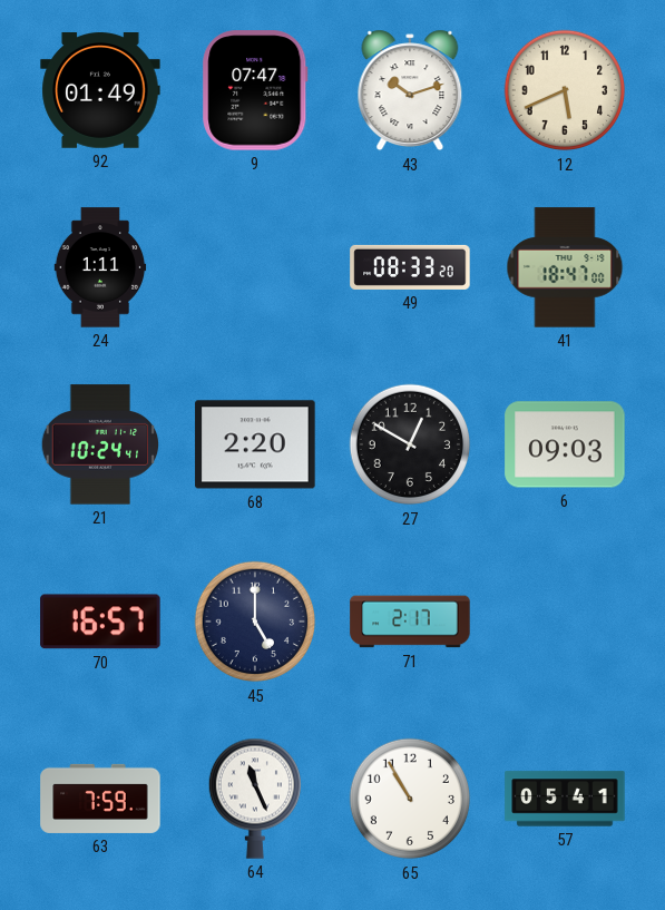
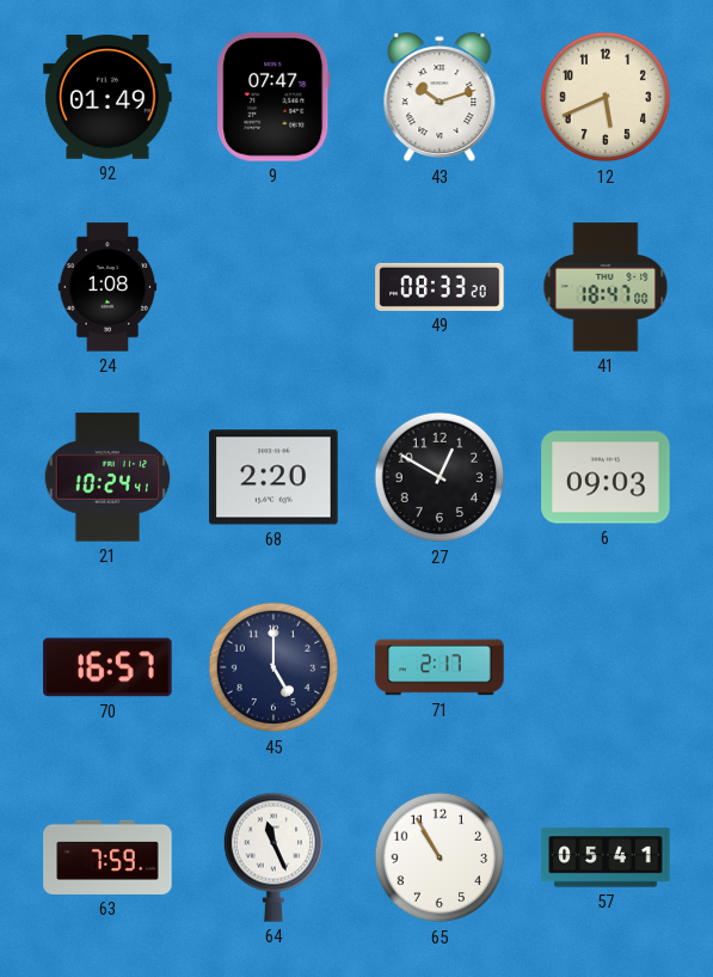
24: 1:11 -> 1:08 (107, 287)
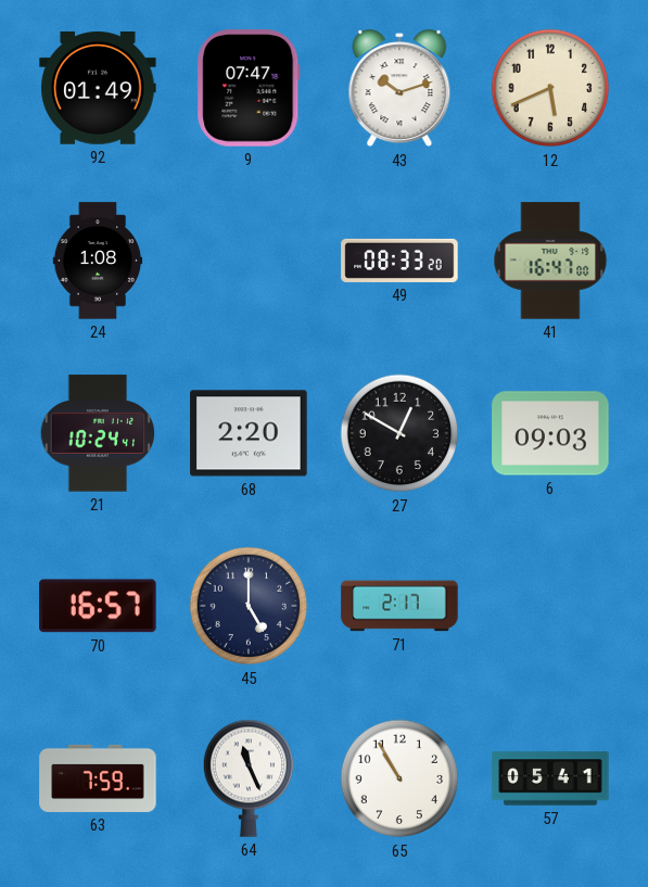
41: 18:47 -> 16:47 (550, 261)
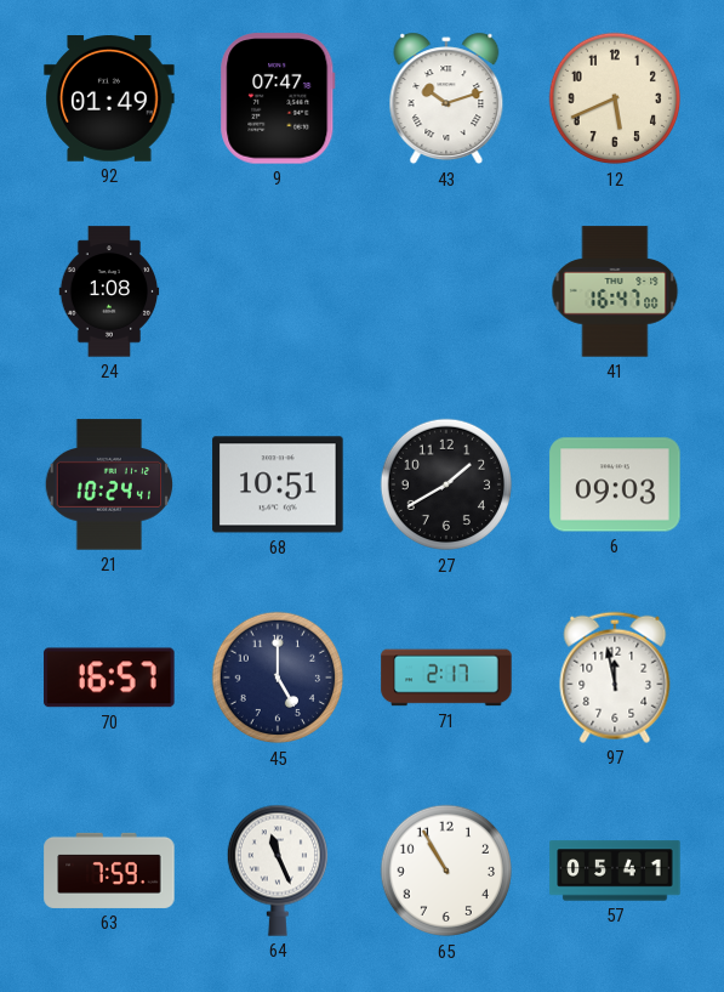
49: 08:33 -> none (399, 261)
68: 2:20 -> 10:51 (278, 484)
27: 12:50 -> 1:40 (446, 484)
97: none -> 11:58 (615, 678)
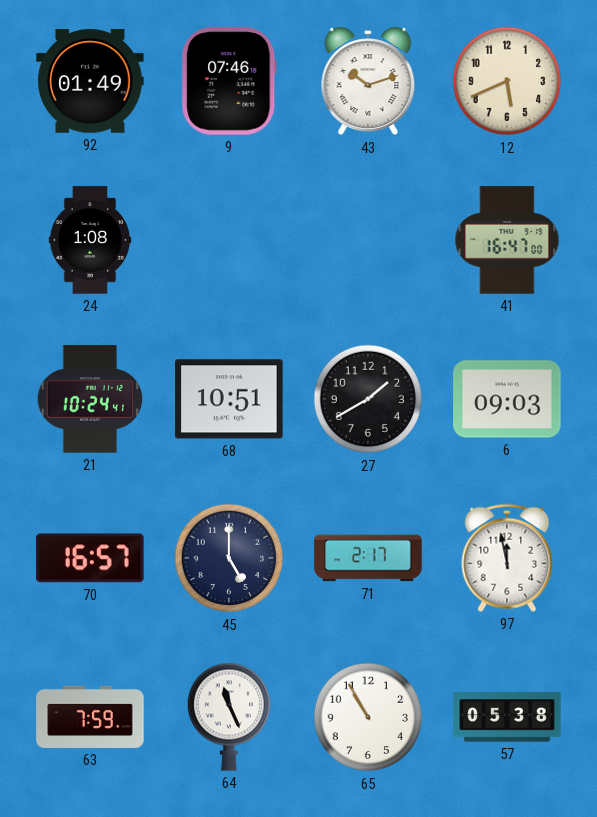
9: 07:47 -> 07:46 (229, 81)
57: 05:41 -> 05:38 (507, 717)
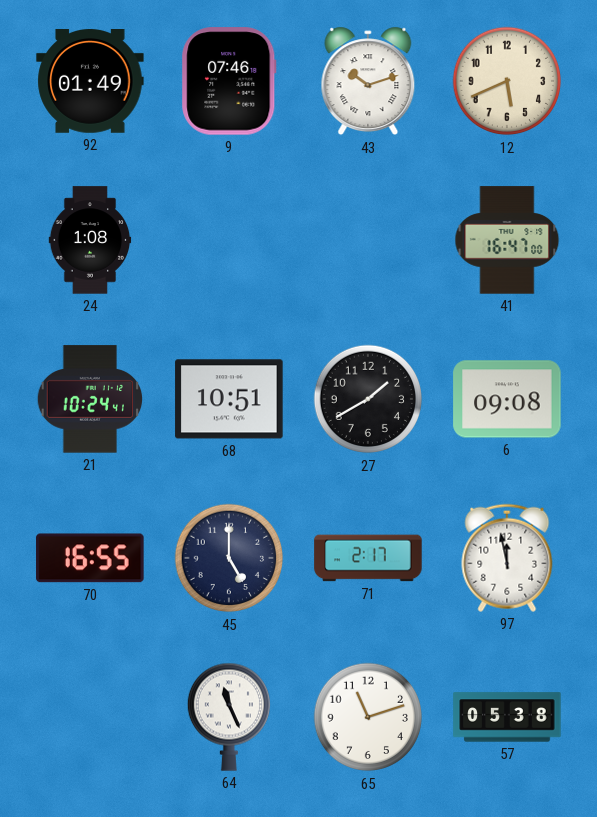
6: 09:03 -> 09:08 (507, 399)
70: 16:57 -> 16:55 (90, 558)
63: 7:59 -> none (90, 717)
65: 10:55 -> 11:12 (368, 717)
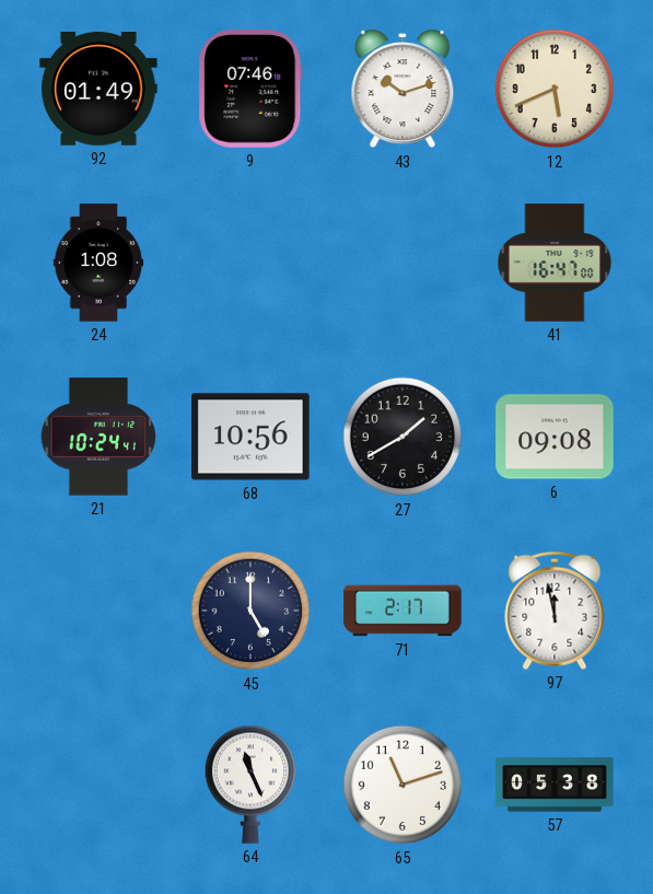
68: 10:51 -> 10:56 (250, 437)
70: 16:55 -> none (90, 558)
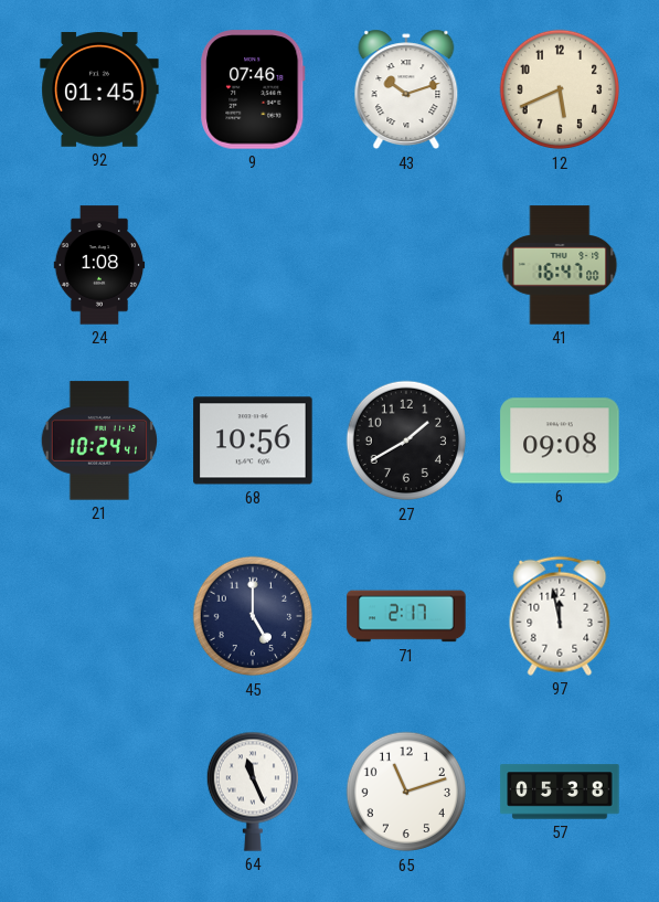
92: 01:49 -> 01:45 (99, 91)
